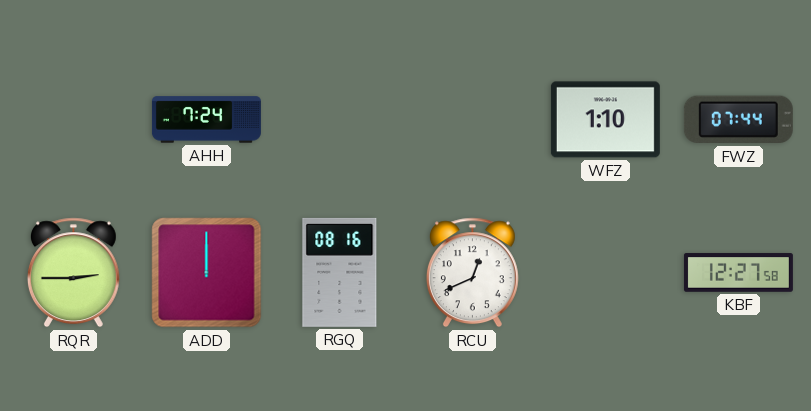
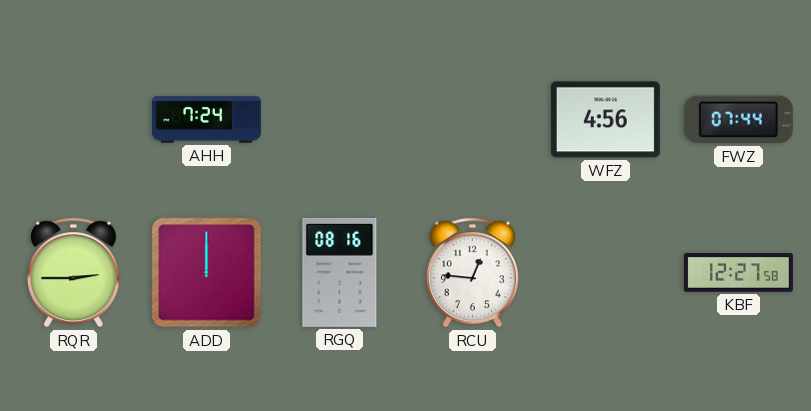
WFZ: 1:10 -> 4:56 (605, 120)
RCU: 12:41 -> 12:46 (472, 273)
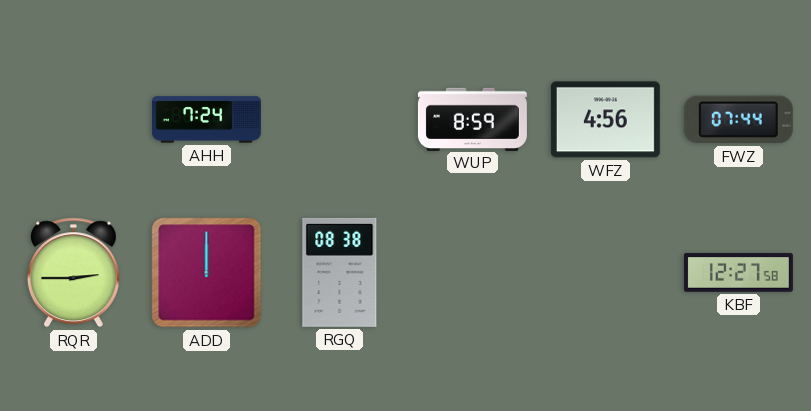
WUP: none -> 8:59 (472, 119)
RGQ: 08:16 -> 08:38 (340, 272)
RCU: 12:46 -> none (472, 273)
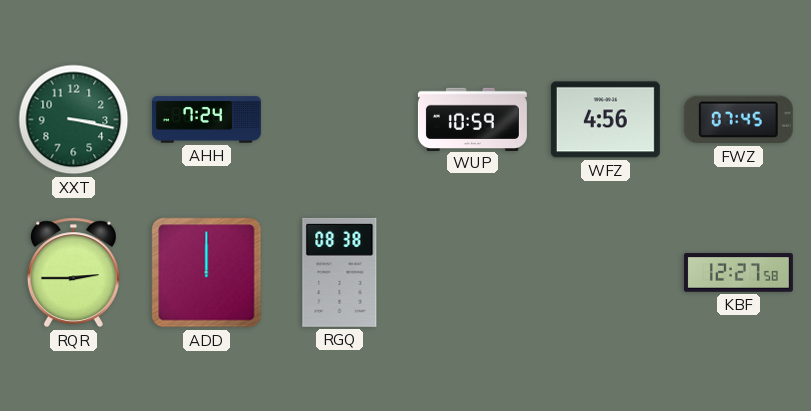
XXT: none -> 3:17 (74, 120)
WUP: 8:59 -> 10:59 (472, 119)
FWZ: 07:44 -> 07:45 (738, 120)
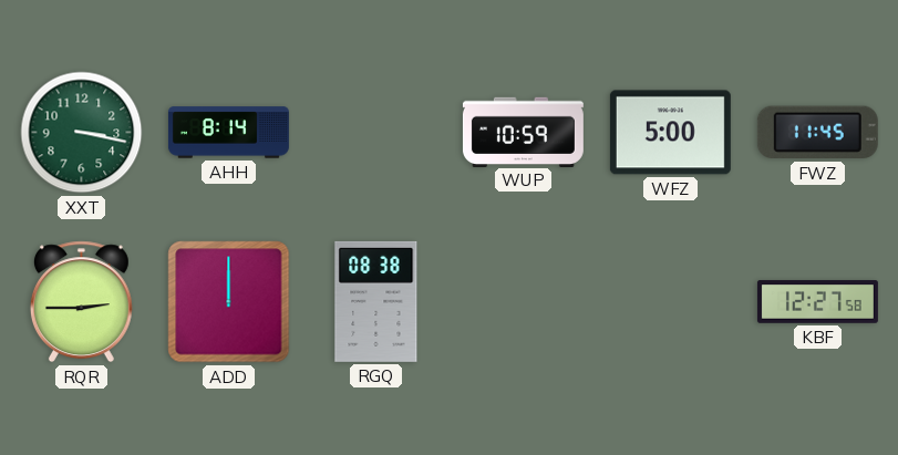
AHH: 7:24 -> 8:14 (228, 133)
WFZ: 4:56 -> 5:00 (670, 133)
FWZ: 07:45 -> 11:45 (817, 133)
